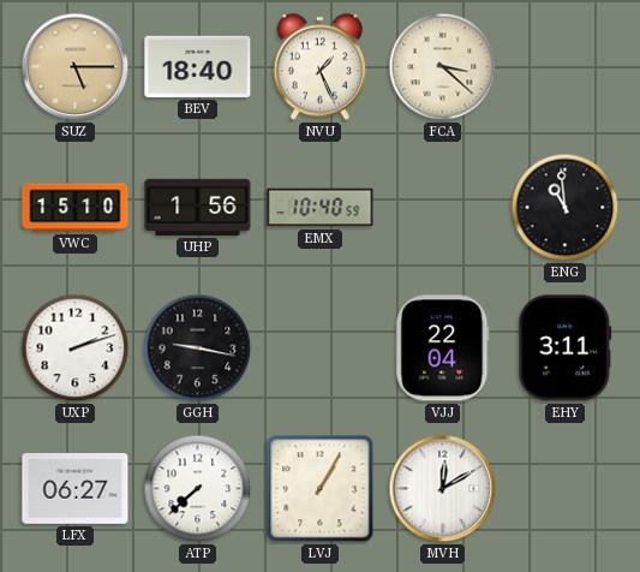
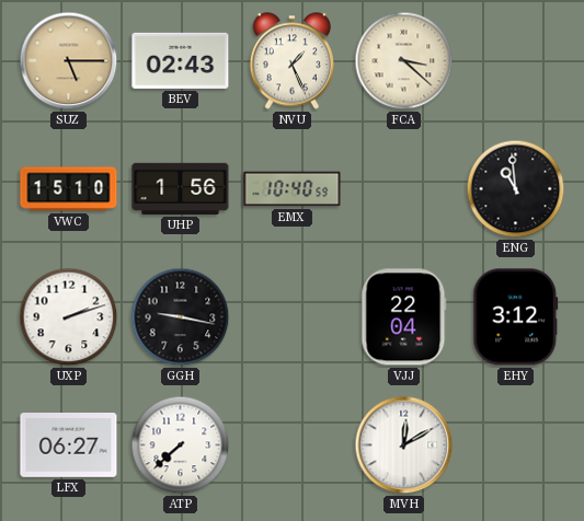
BEV: 18:40 -> 02:43 (181, 60)
EHY: 3:11 -> 3:12 (516, 317)
LVJ: 1:05 -> none (321, 489)
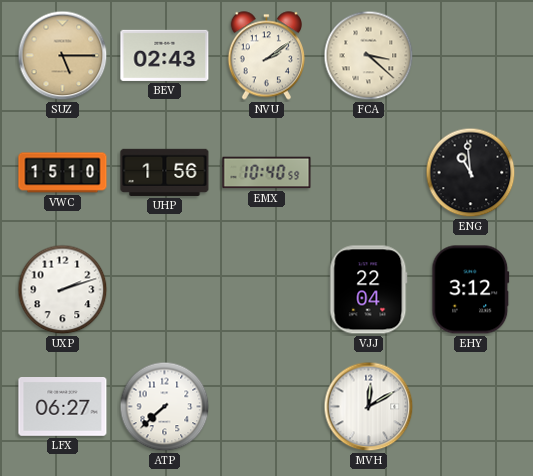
NVU: 1:26 -> 2:09 (266, 56)
GGH: 9:17 -> none (181, 317)
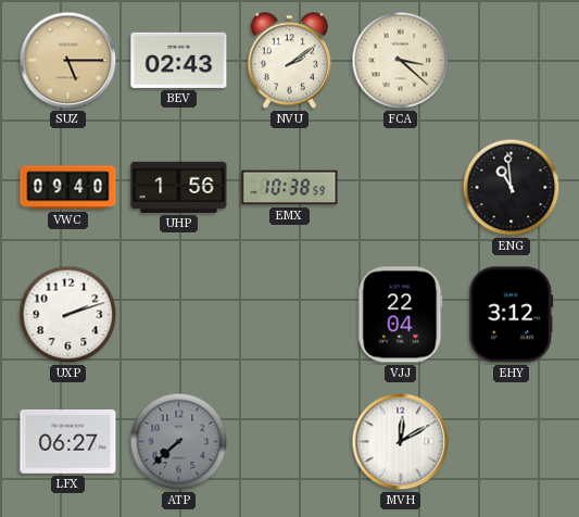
VWC: 15:10 -> 09:40 (68, 188)
EMX: 10:40 -> 10:38 (290, 188)
ATP dial: white -> grey (179, 442)
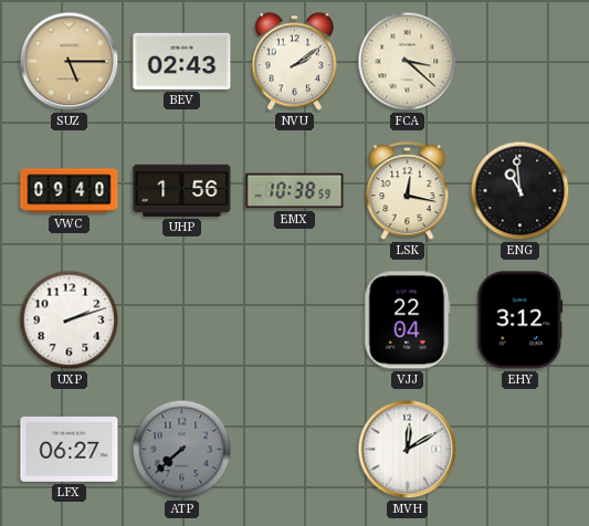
LSK: none -> 12:17 (408, 191)
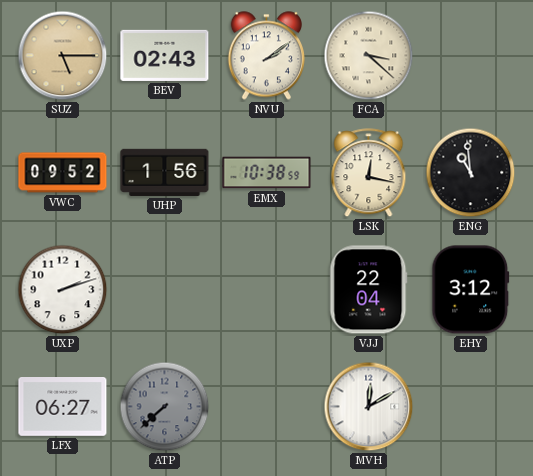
VWC: 09:40 -> 09:52 (63, 173)
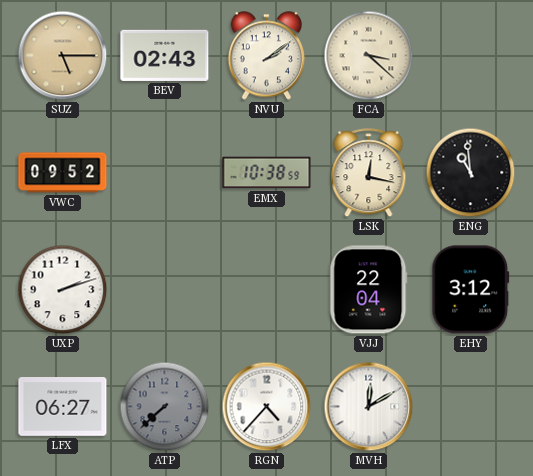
UHP: 1:56 -> none (165, 172)
RGN: none -> 4:37 (267, 407)
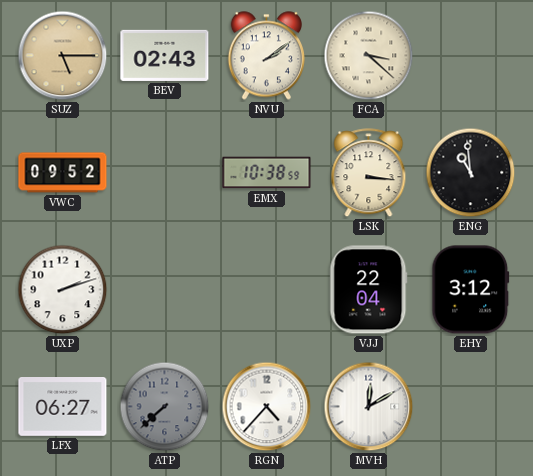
LSK: 12:17 -> 3:16 (369, 173)
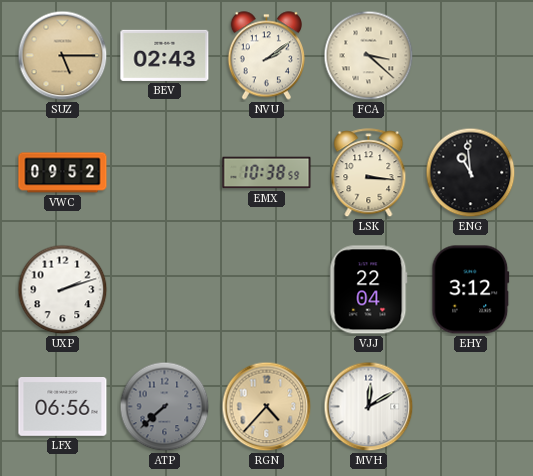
LFX: 06:27 -> 06:56 (63, 407)
RGN dial: white -> champagne (267, 407)
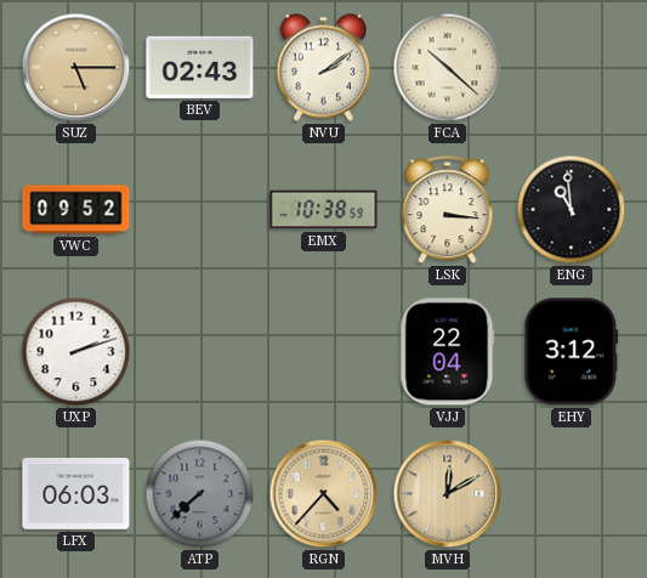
FCA: 3:22 -> 10:22 (448, 68)
LFX: 06:56 -> 06:03 (76, 494)
MVH dial: white -> champagne (448, 494)
